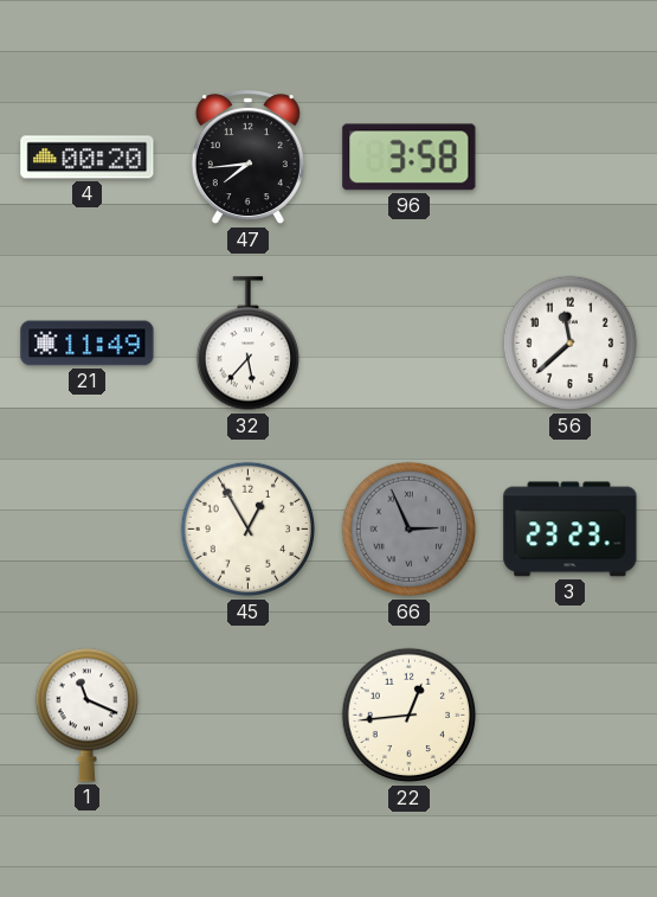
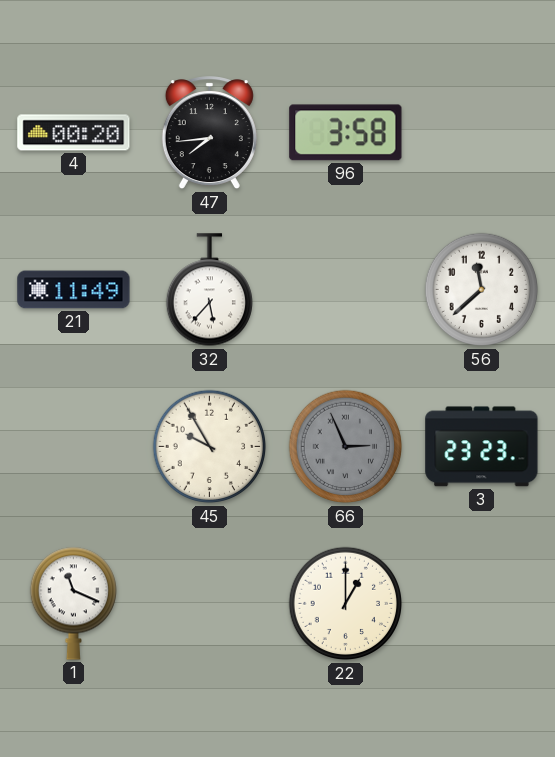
45: 12:55 -> 9:55 (210, 447)
22: 12:44 -> 1:00 (346, 604)
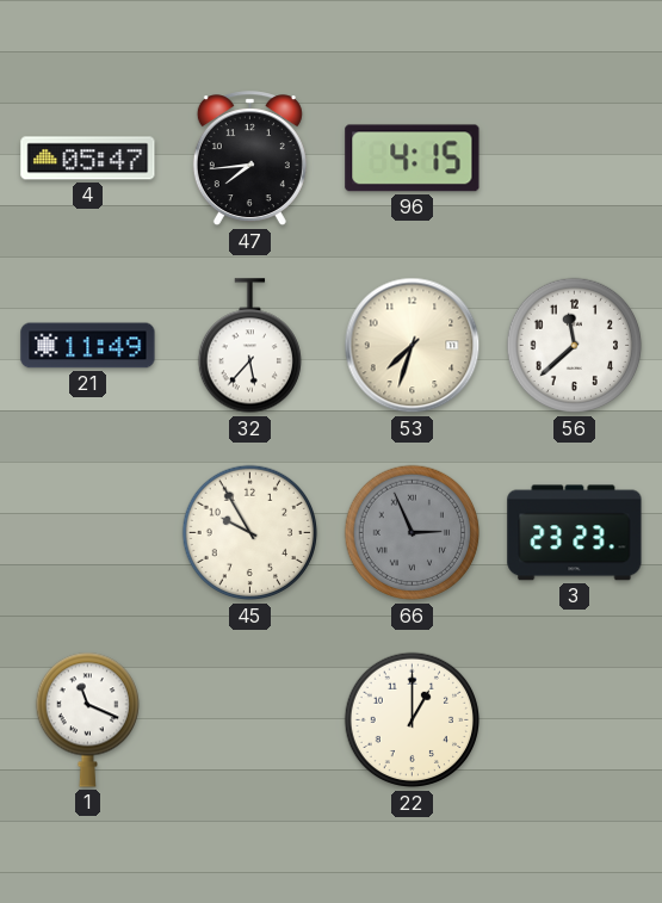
4: 00:20 -> 05:47 (88, 159)
96: 3:58 -> 4:15 (413, 159)
53: none -> 7:33 (413, 346)
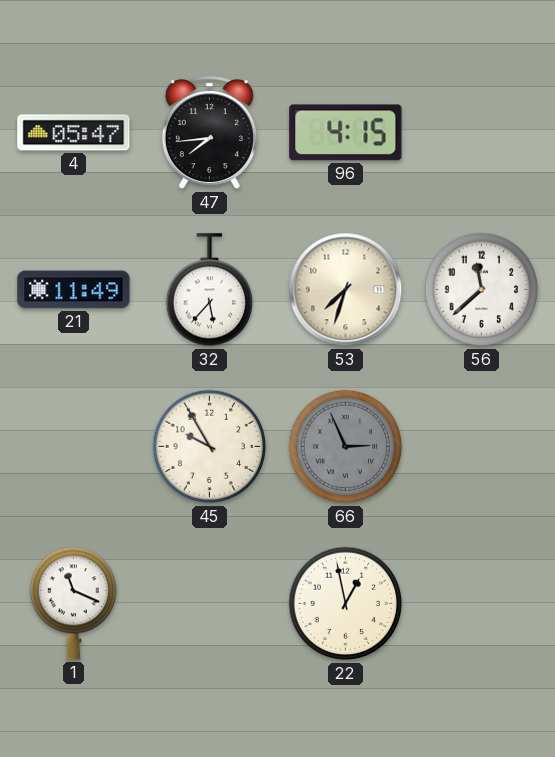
3: 23:23 -> none (575, 533)
22: 1:00 -> 12:58 (346, 604)
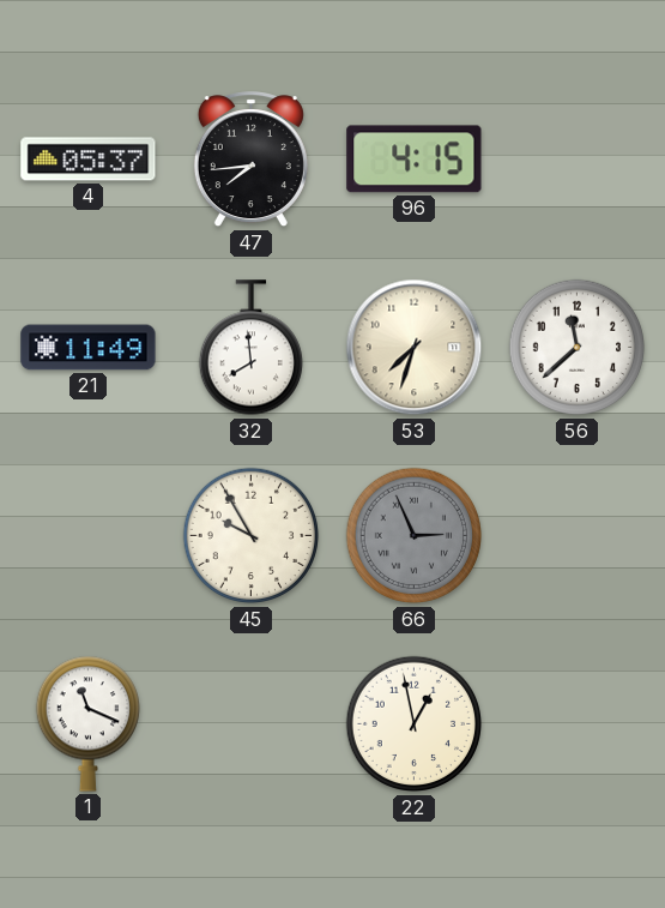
4: 05:47 -> 05:37 (89, 160)
32: 5:37 -> 7:59 (250, 348)
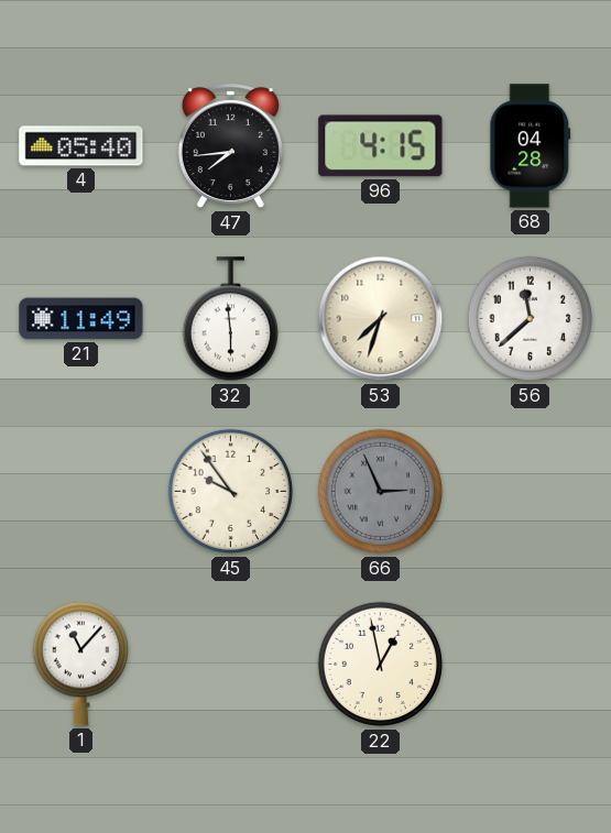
4: 05:37 -> 05:40 (81, 146)
68: none -> 04:28 (531, 146)
32: 7:59 -> 5:59 (230, 319)
45: 9:55 -> 9:54 (231, 492)
1: 11:19 -> 11:07 (80, 664)
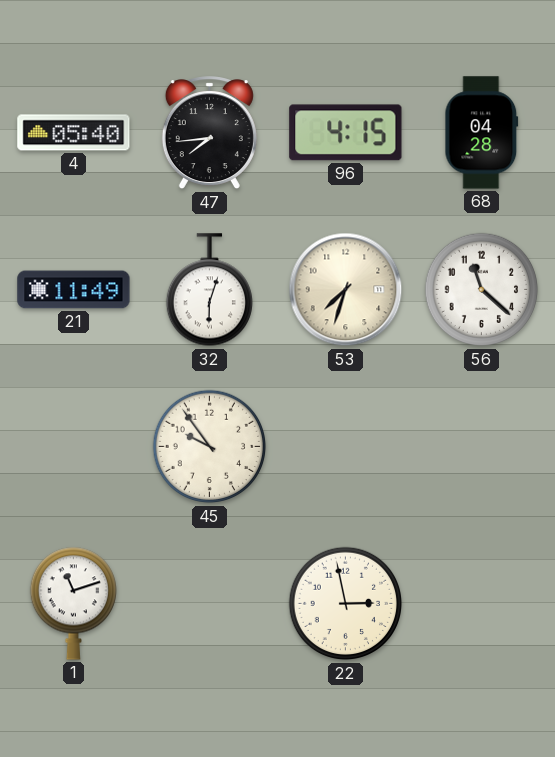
32: 5:59 -> 6:03 (209, 290)
56: 11:38 -> 11:22 (482, 290)
66: 2:56 -> none (381, 492)
1: 11:07 -> 11:12 (73, 603)
22: 12:58 -> 2:58 (346, 604)
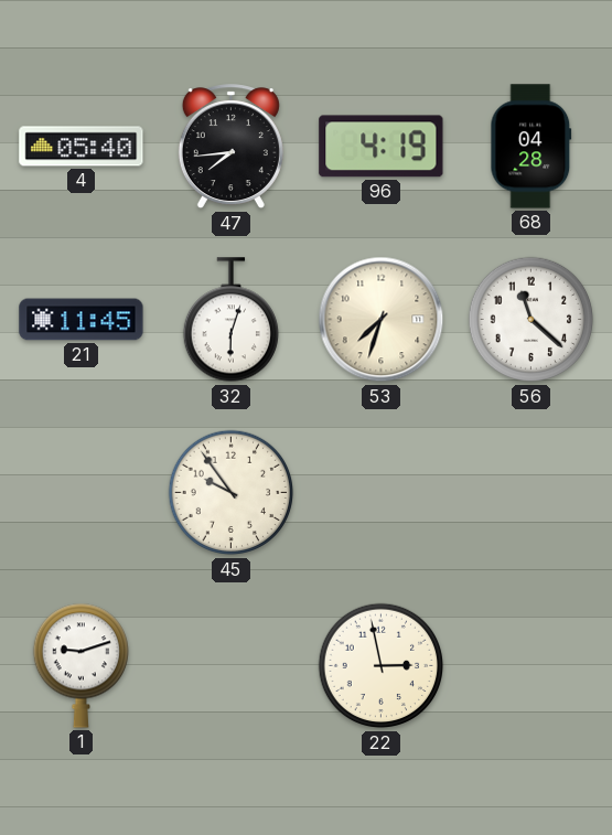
96: 4:15 -> 4:19 (382, 147)
21: 11:49 -> 11:45 (82, 320)
1: 11:12 -> 9:12 (80, 665)
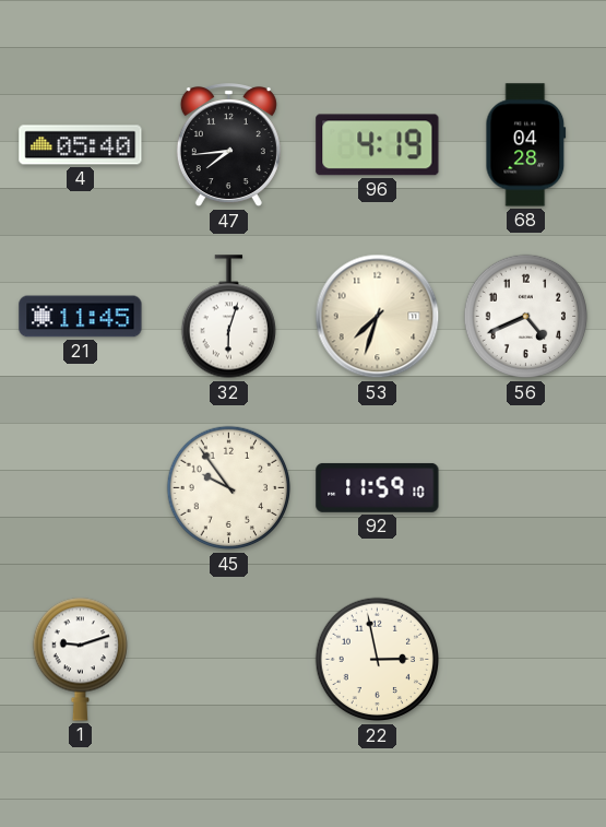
56: 11:22 -> 4:41 (526, 317)
92: none -> 11:59 (378, 487)
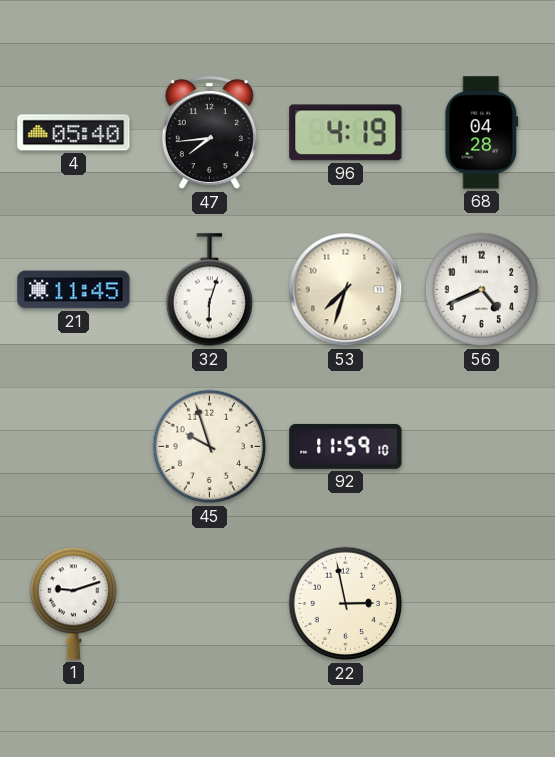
45: 9:54 -> 9:57 (210, 447)
